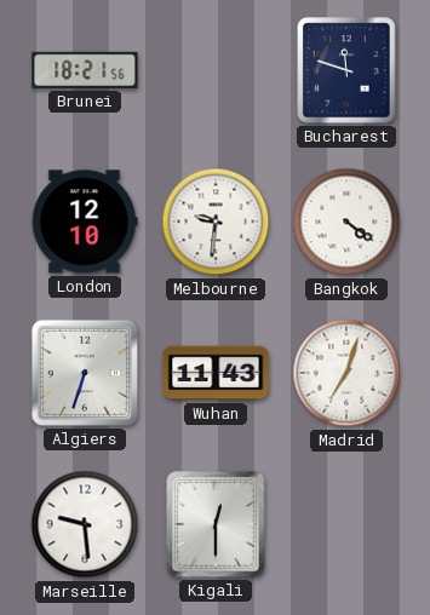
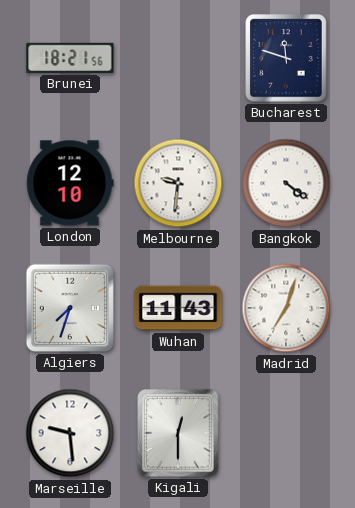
Algiers: 6:33 -> 7:33 (70, 308)
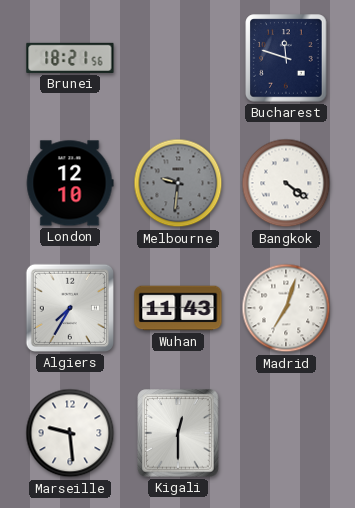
Melbourne dial: white -> grey (178, 183)
Algiers: 7:33 -> 7:35 (70, 308)
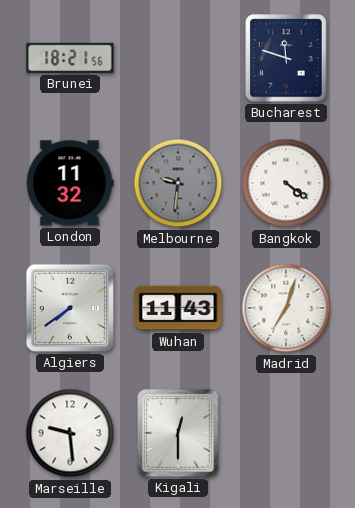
London: 12:10 -> 11:32 (70, 183)
Algiers: 7:35 -> 7:39 (70, 308)
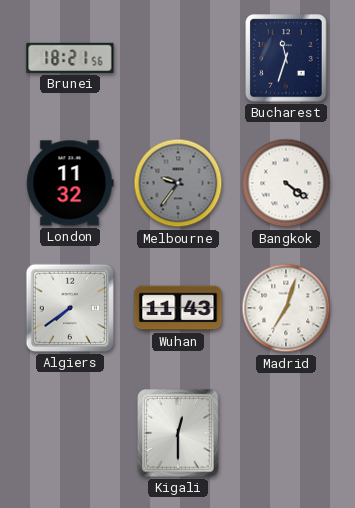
Bucharest: 11:48 -> 11:33 (286, 58)
Melbourne: 9:31 -> 9:36 (178, 183)
Marseille: 9:29 -> none (70, 433)
